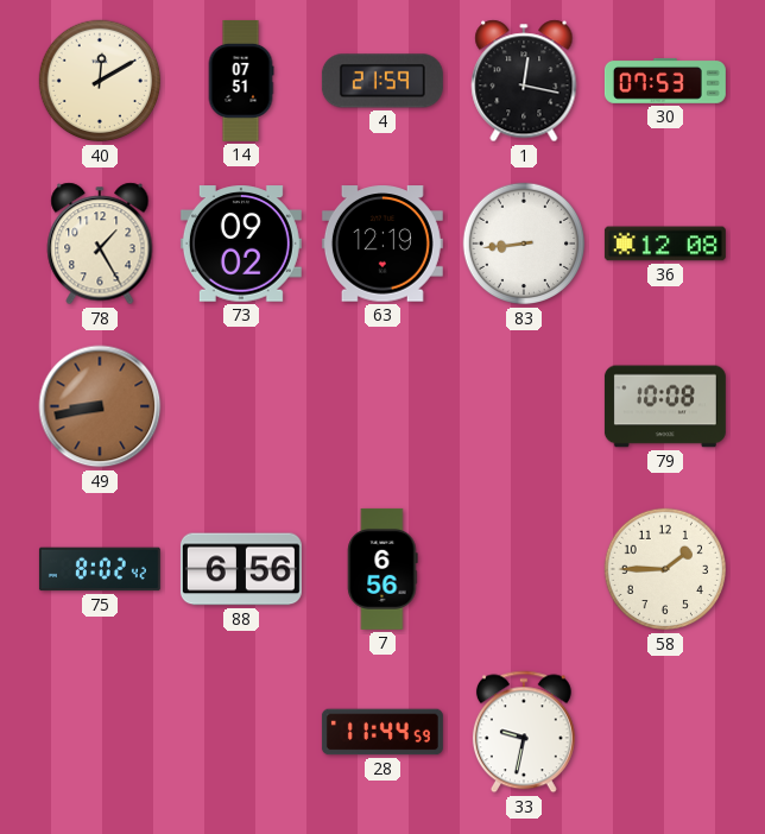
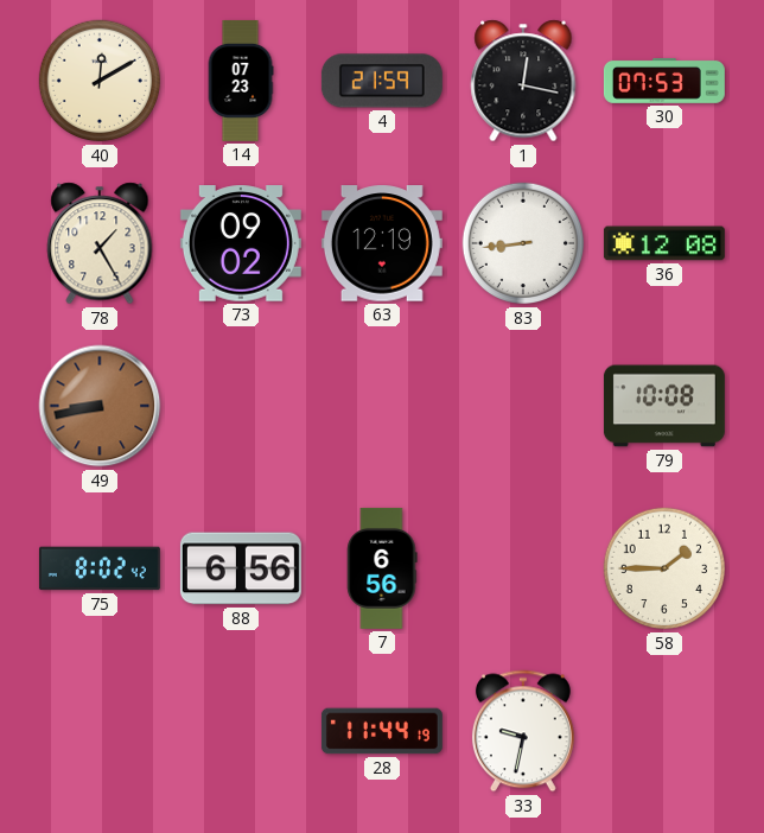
14: 07:51 -> 07:23 (241, 81)
28: 11:44:59 -> 11:44:19 (382, 731)
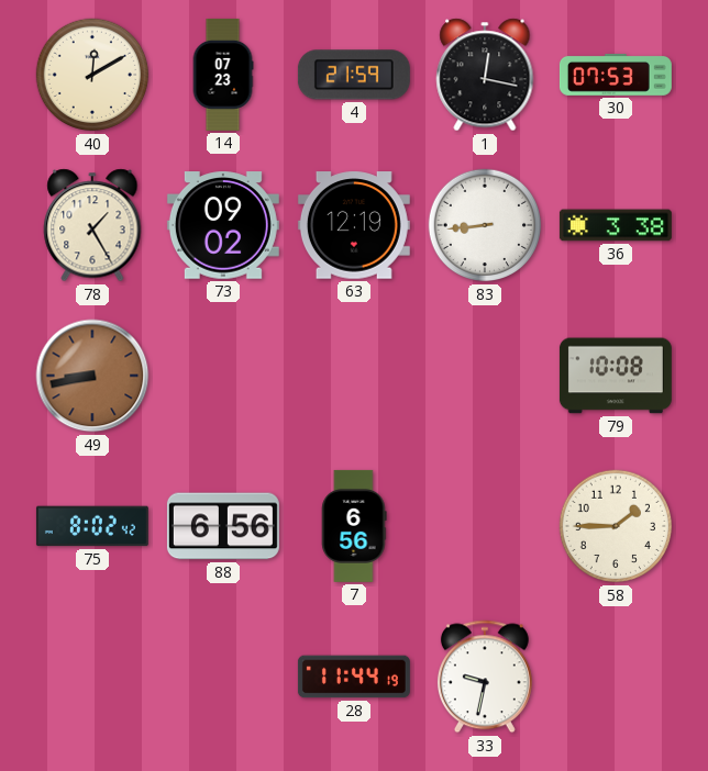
36: 12:08 -> 3:38 (616, 225)
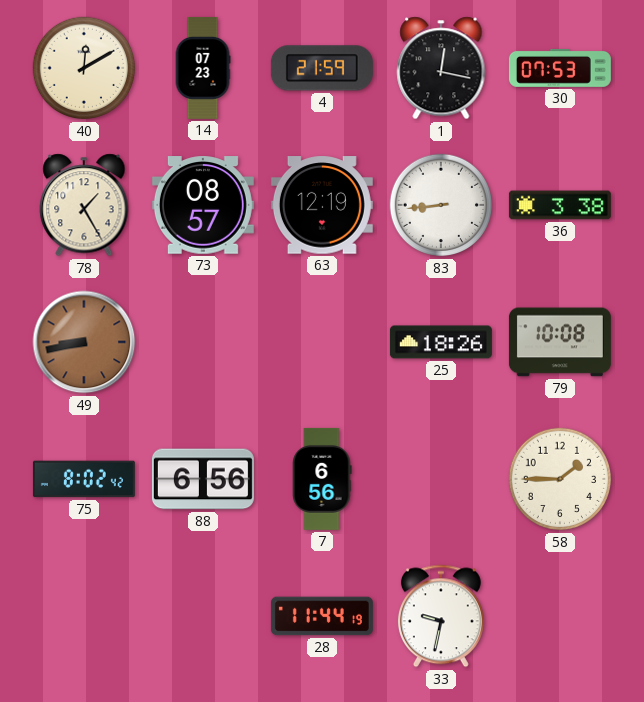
73: 09:02 -> 08:57 (203, 205)
25: none -> 18:26 (441, 342)
